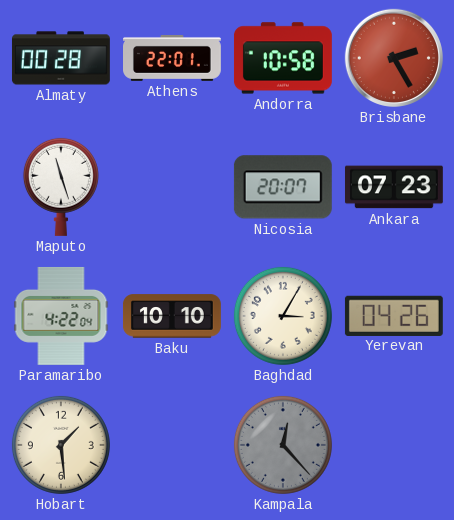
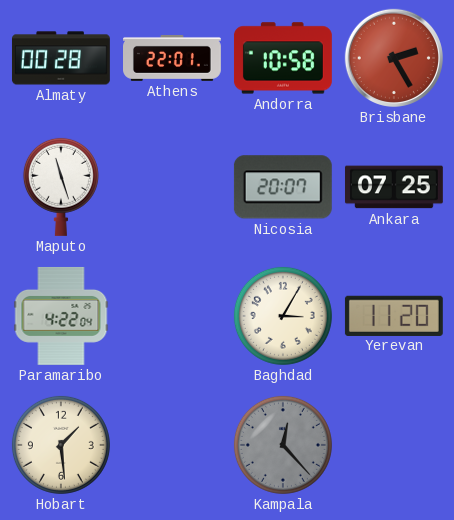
Ankara: 07:23 -> 07:25 (394, 187)
Baku: 10:10 -> none (172, 316)
Yerevan: 04:26 -> 11:20 (394, 315)
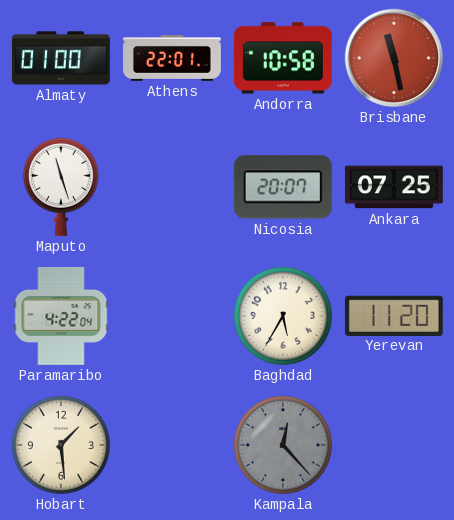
Almaty: 00:28 -> 01:00 (61, 58)
Brisbane: 2:25 -> 11:28 (394, 58)
Baghdad: 3:05 -> 5:35 (283, 316)
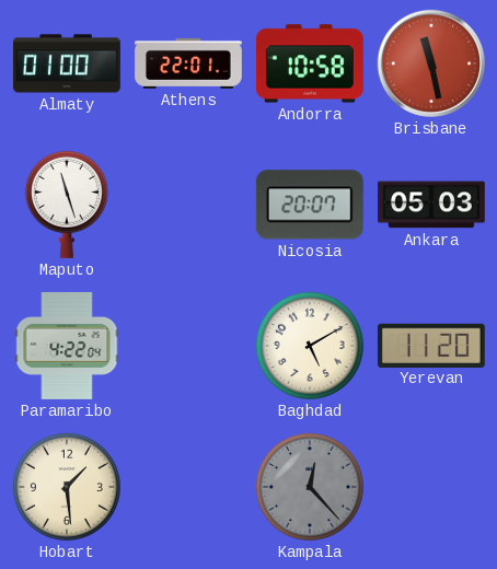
Ankara: 07:25 -> 05:03 (431, 205)
Baghdad: 5:35 -> 5:10 (310, 346)
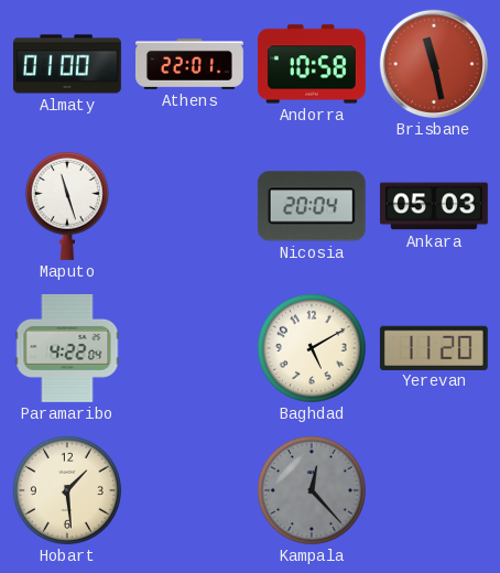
Nicosia: 20:07 -> 20:04 (312, 206)
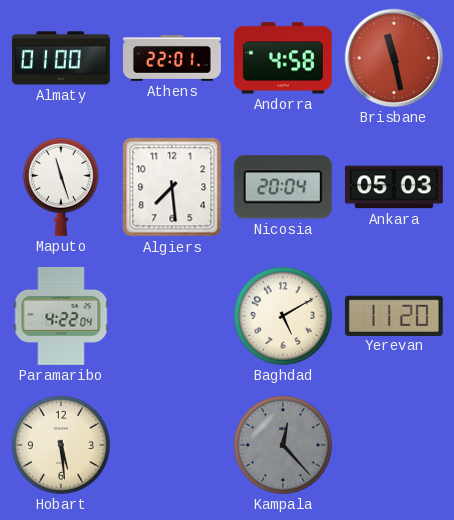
Andorra: 10:58 -> 4:58 (283, 58)
Algiers: none -> 7:29 (172, 187)
Hobart: 1:29 -> 5:29 (61, 445)
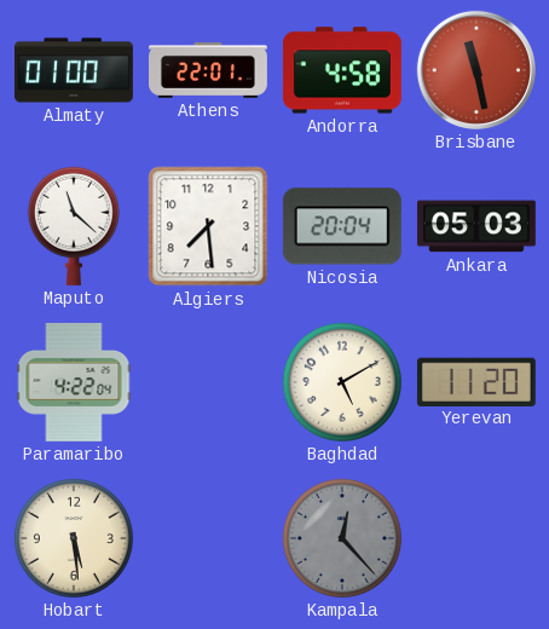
Maputo: 11:27 -> 11:22 (74, 226)
